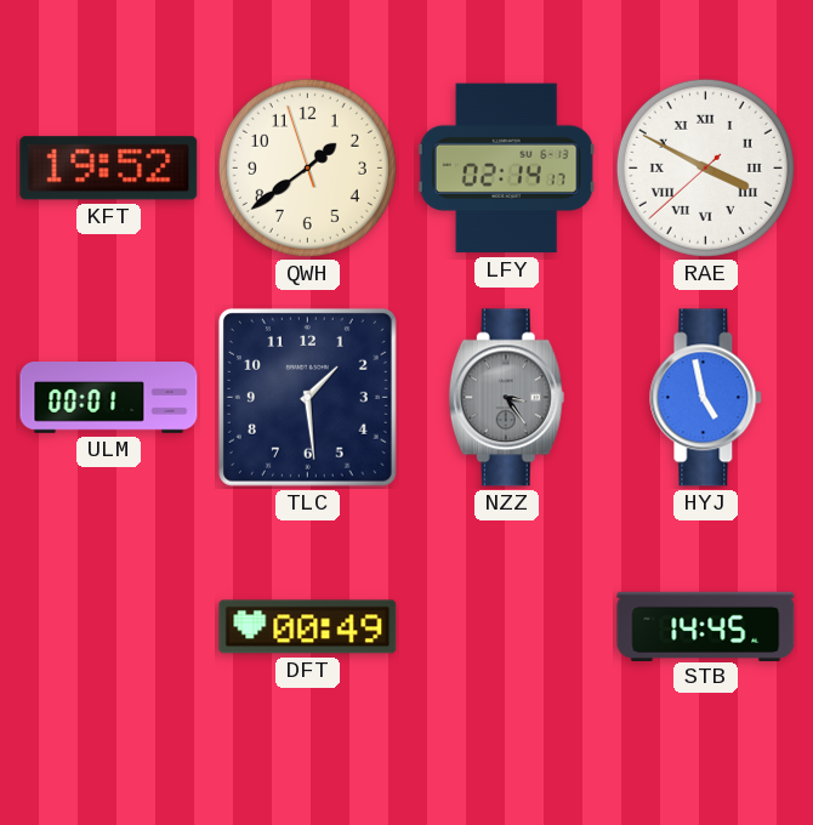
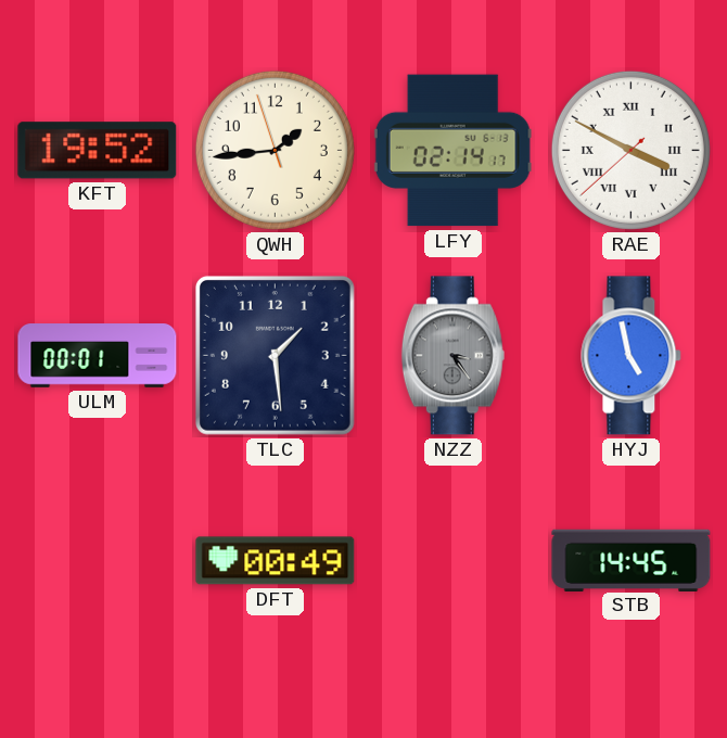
QWH: 1:38 -> 1:43 (275, 150)
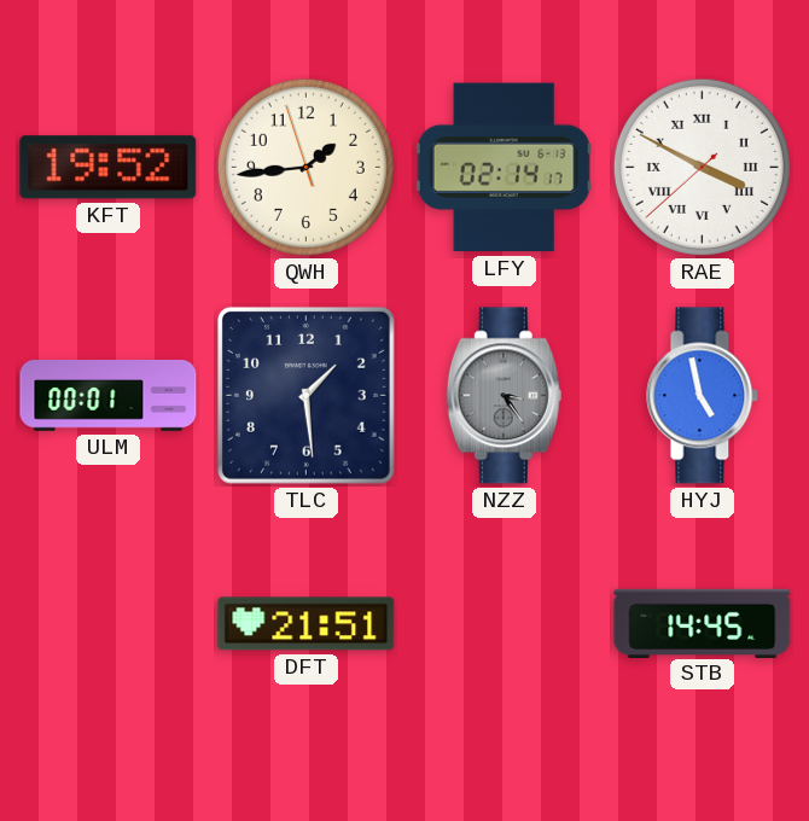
DFT: 00:49 -> 21:51 (307, 624)
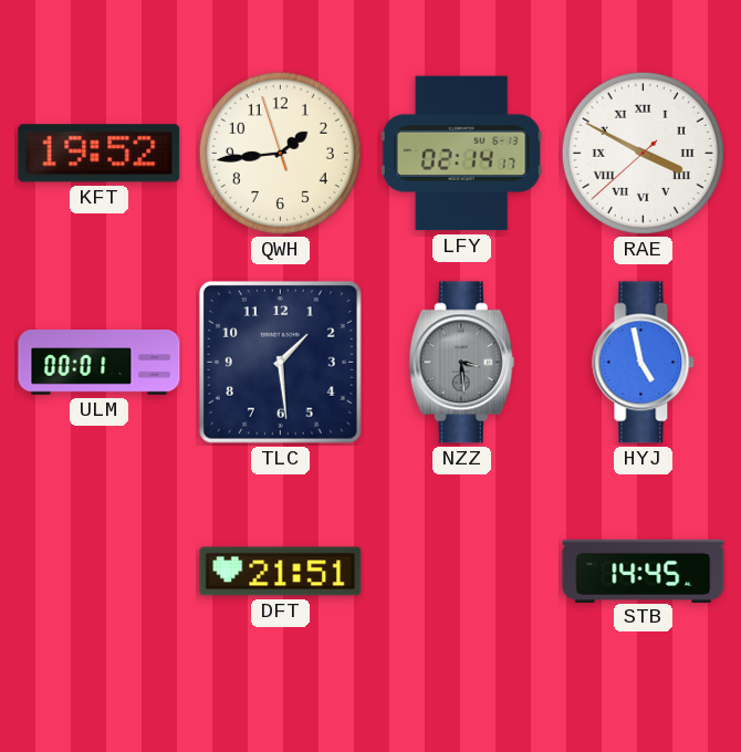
NZZ: 3:24 -> 3:29 (461, 363)
